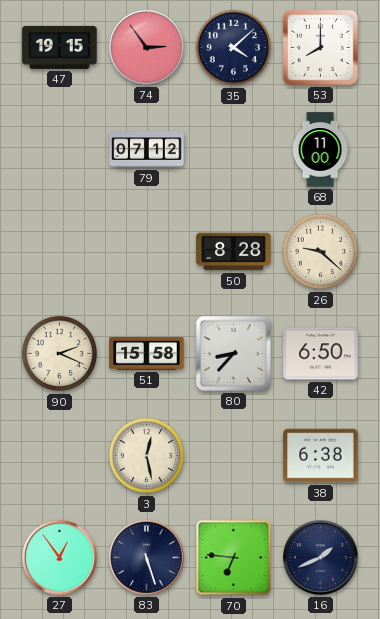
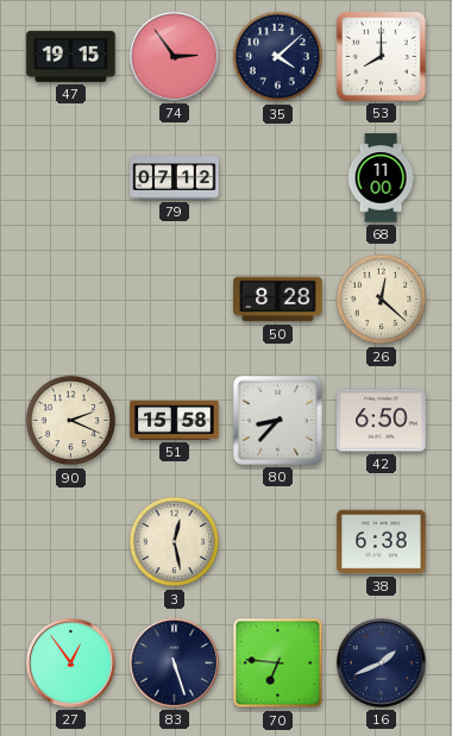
26: 9:22 -> 12:22 (382, 300)
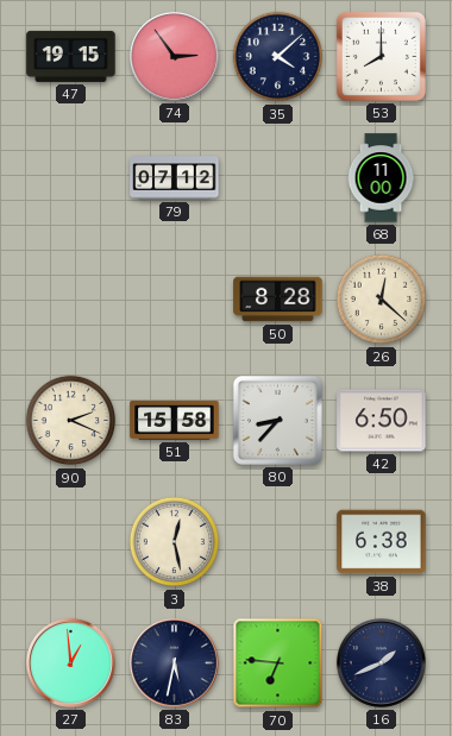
27: 12:54 -> 12:59 (70, 662)
83: 5:27 -> 5:32 (174, 662)
